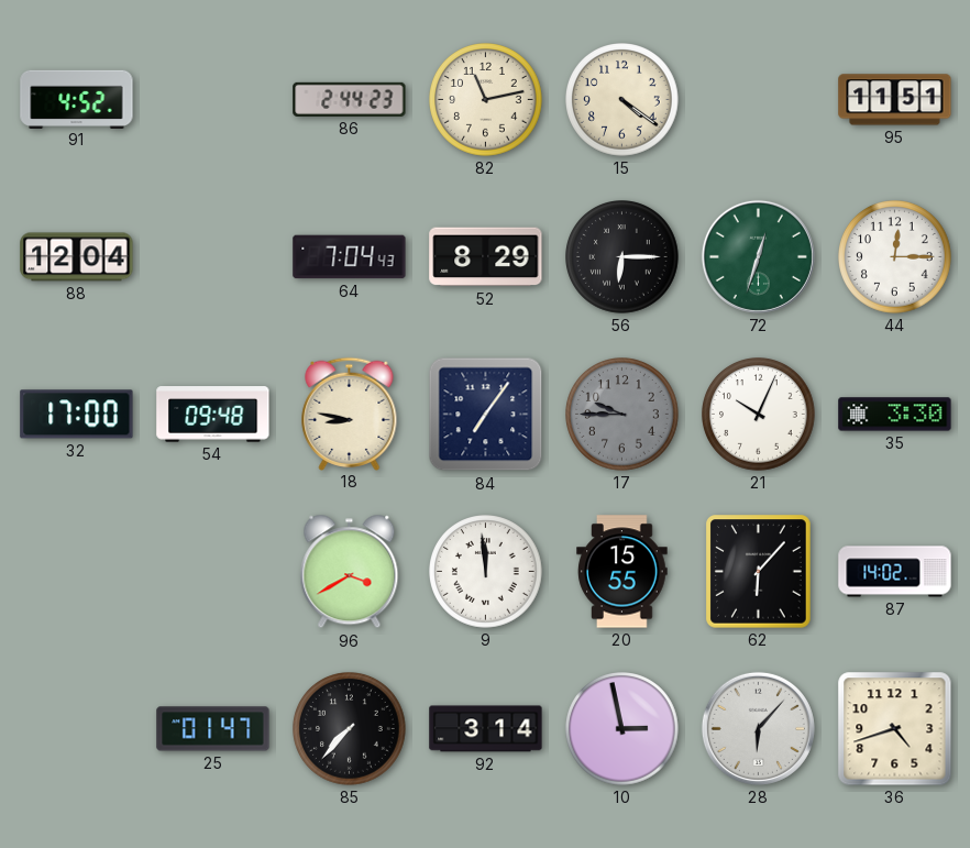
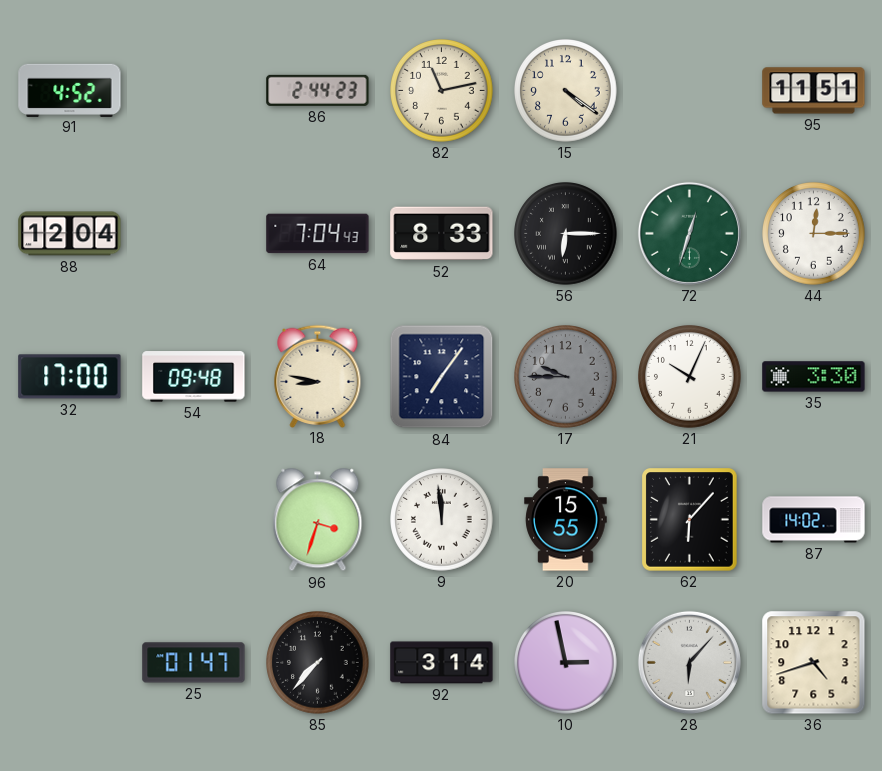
52: 8:29 -> 8:33 (442, 234)
96: 3:40 -> 3:33 (318, 520)
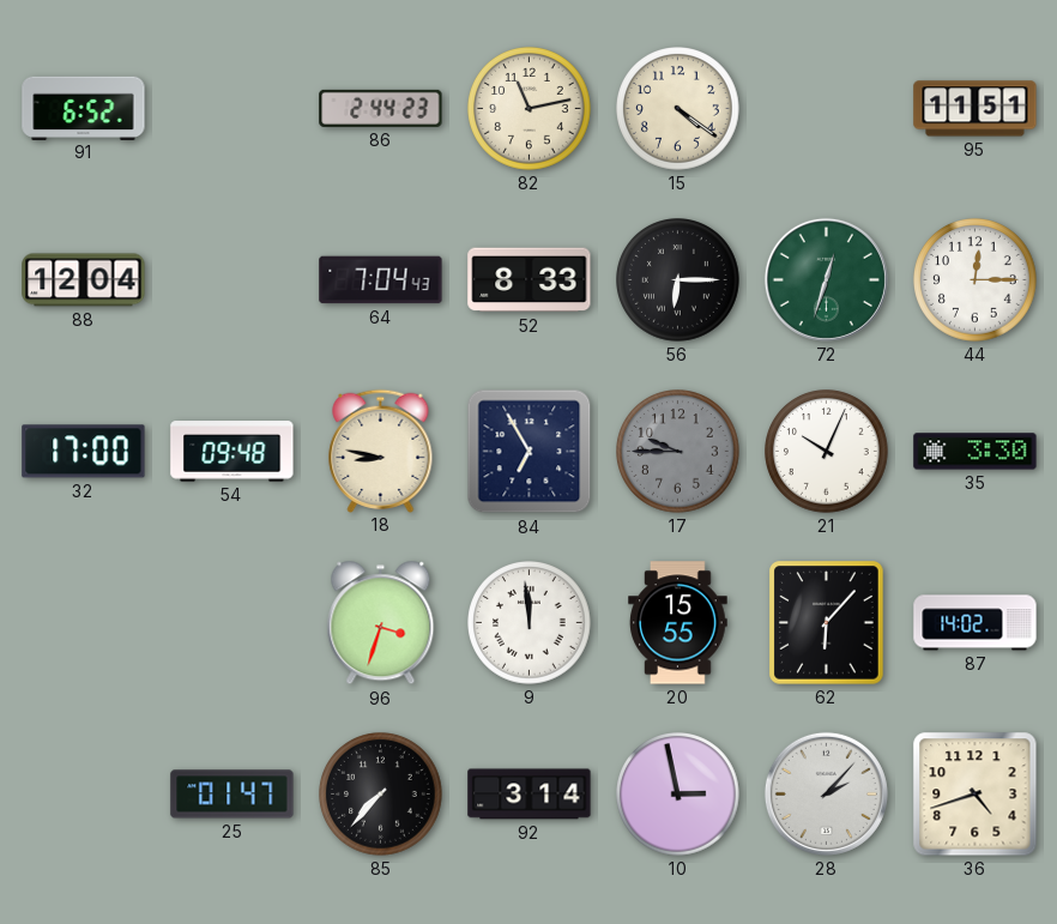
91: 4:52 -> 6:52 (84, 108)
84: 7:06 -> 6:55 (530, 452)
28: 6:07 -> 2:07 (826, 793)
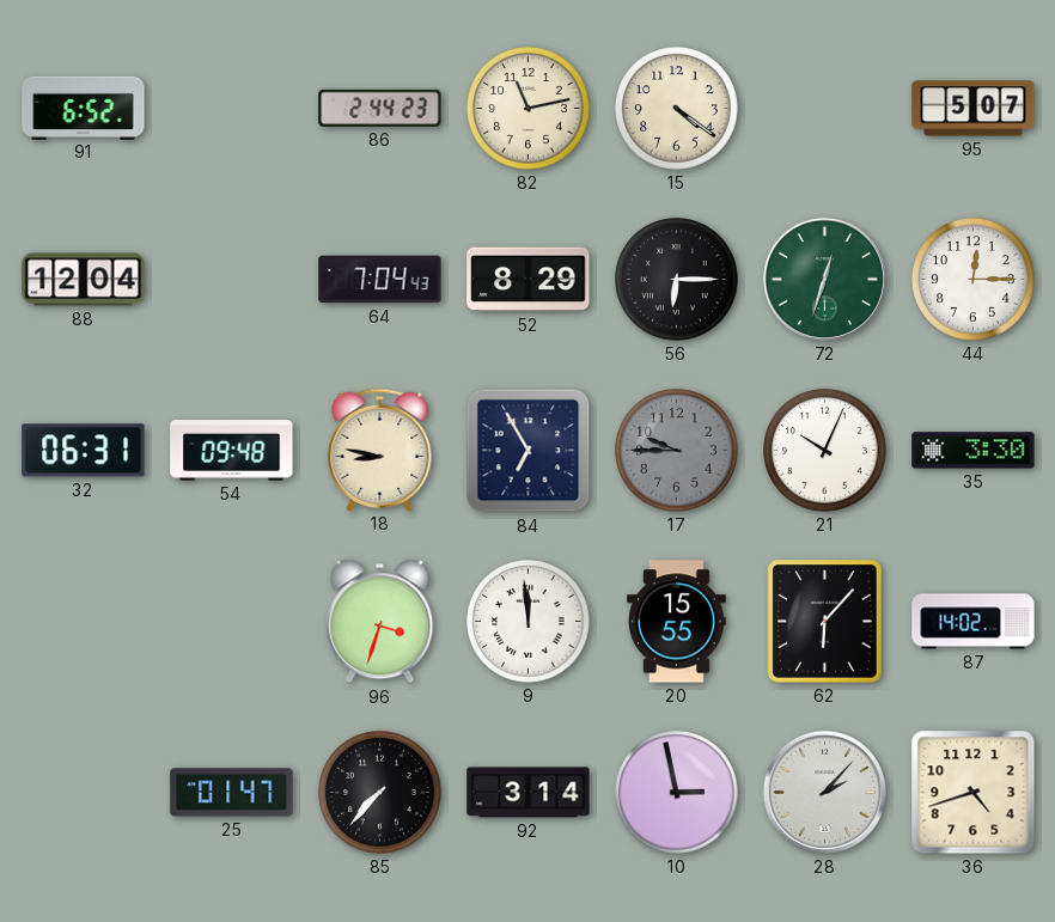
95: 11:51 -> 5:07 (974, 109)
52: 8:33 -> 8:29 (529, 280)
32: 17:00 -> 06:31 (84, 451)
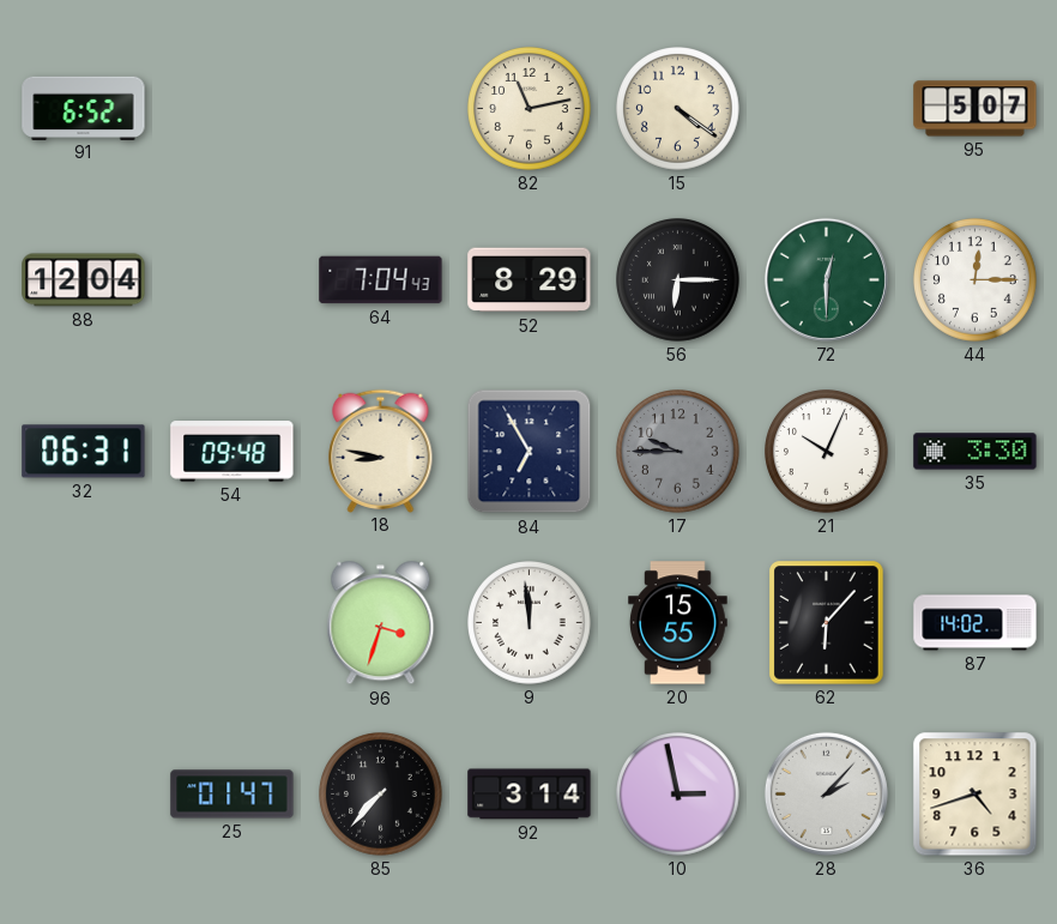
86: 2:44 -> none (380, 108)
72: 12:33 -> 12:30 (826, 279)
